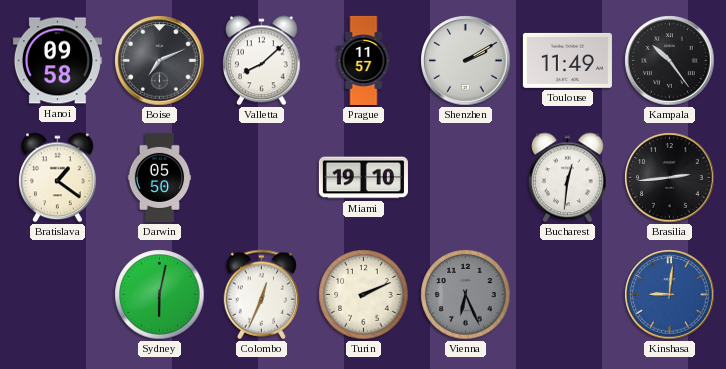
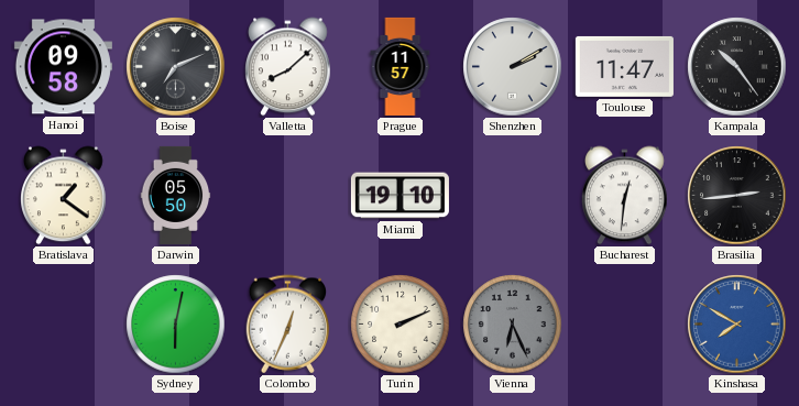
Toulouse: 11:49 -> 11:47 (624, 66)
Kinshasa: 9:01 -> 7:50 (737, 325)
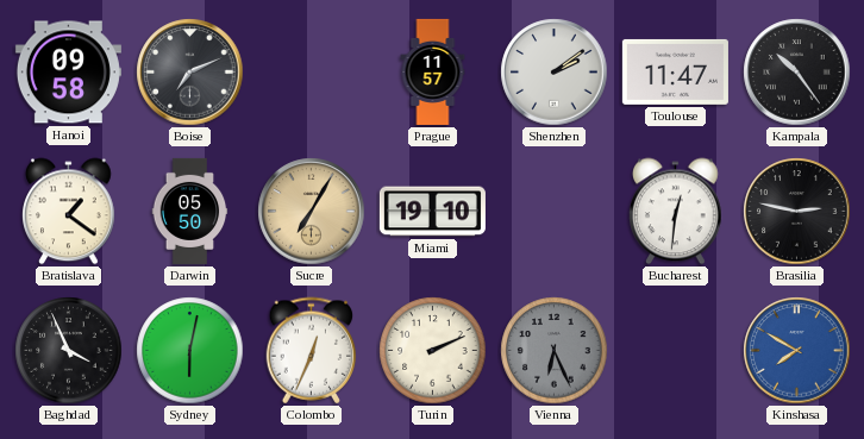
Valletta: 8:08 -> none (288, 67)
Shenzhen: 2:10 -> 2:09 (555, 73)
Sucre: none -> 7:05 (312, 212)
Brasilia: 2:44 -> 2:47 (797, 212)
Baghdad: none -> 3:56 (69, 351)
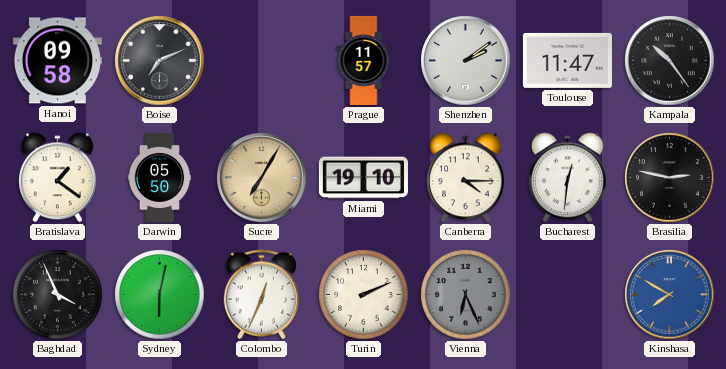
Canberra: none -> 4:15 (466, 178)
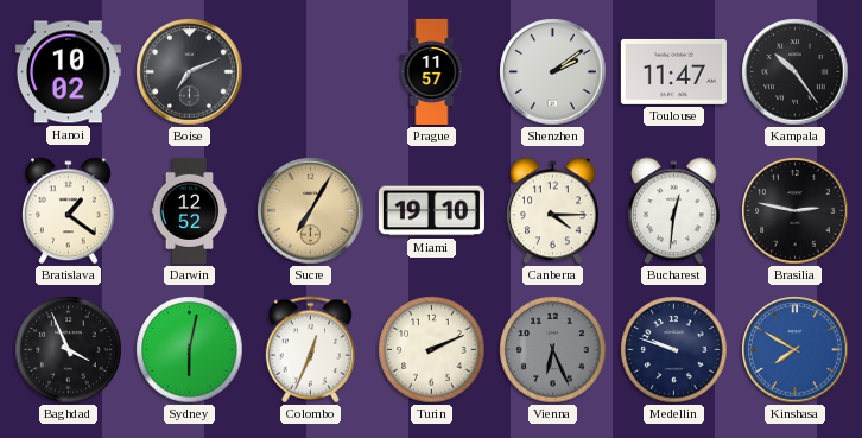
Hanoi: 09:58 -> 10:02 (68, 72)
Darwin: 05:50 -> 12:52 (190, 210)
Medellin: none -> 9:48 (674, 350)
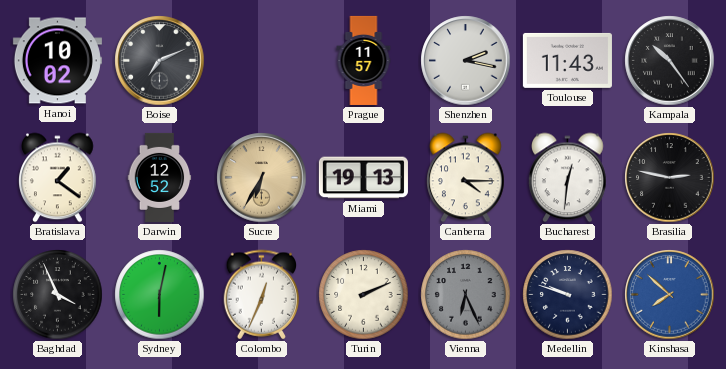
Shenzhen: 2:09 -> 2:17 (466, 61)
Toulouse: 11:47 -> 11:43 (567, 60)
Sucre: 7:05 -> 6:35 (262, 178)
Miami: 19:10 -> 19:13 (363, 178)
Kinshasa: 7:50 -> 7:52 (670, 295)
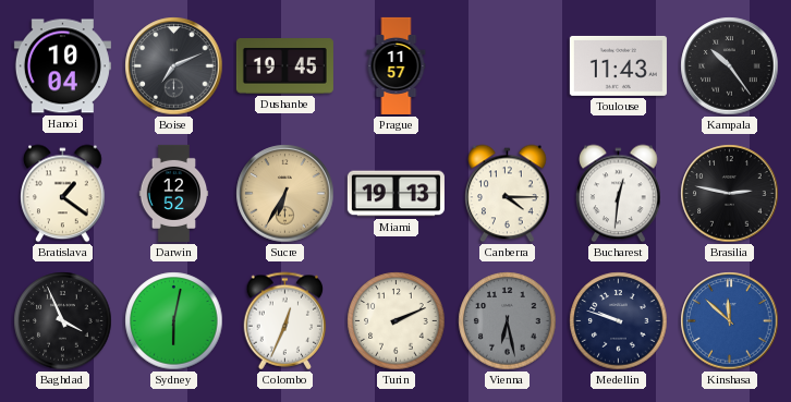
Hanoi: 10:02 -> 10:04 (62, 66)
Dushanbe: none -> 19:45 (284, 66)
Shenzhen: 2:17 -> none (466, 61)
Vienna: 6:26 -> 6:28 (508, 321)
Kinshasa: 7:52 -> 11:52 (730, 321)
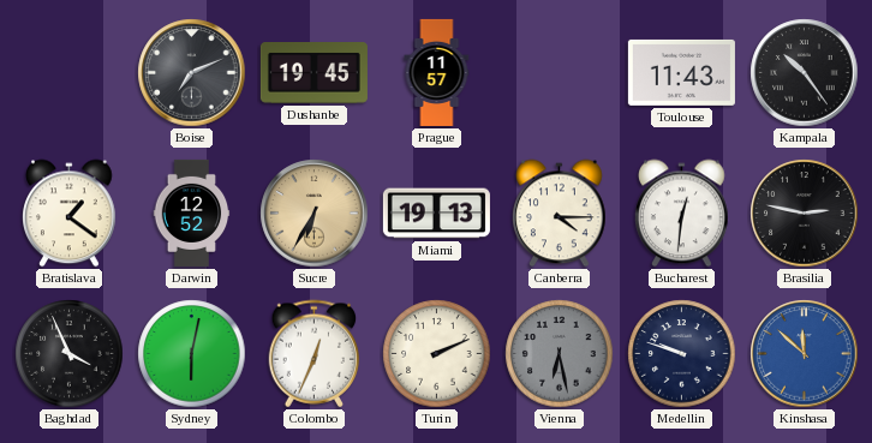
Hanoi: 10:04 -> none (62, 66)
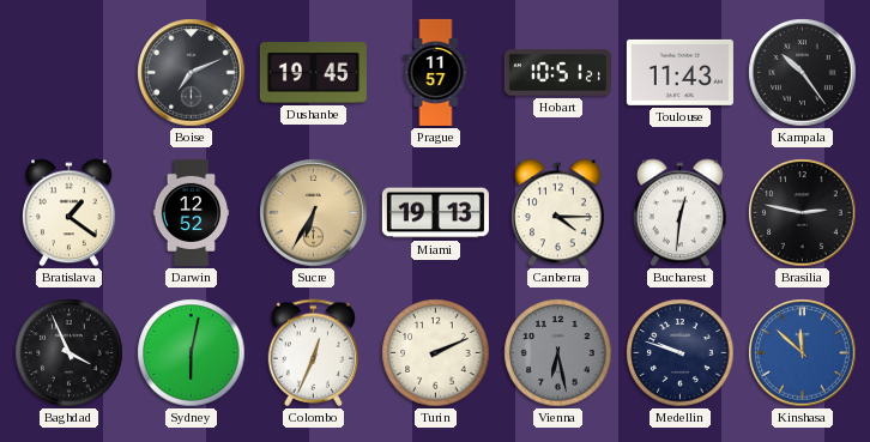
Hobart: none -> 10:51 (557, 73)
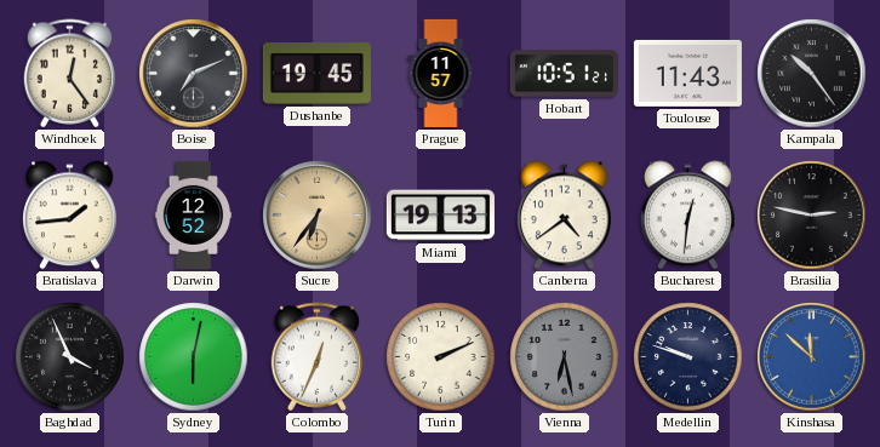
Windhoek: none -> 12:24 (70, 74)
Bratislava: 1:21 -> 1:44 (70, 216)
Sucre: 6:35 -> 6:36 (318, 216)
Canberra: 4:15 -> 4:39 (565, 216)
